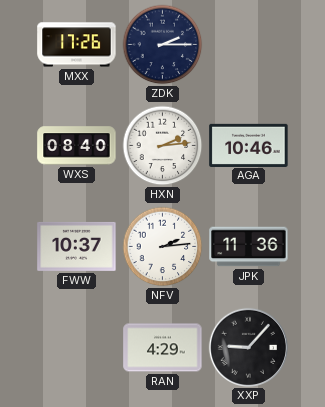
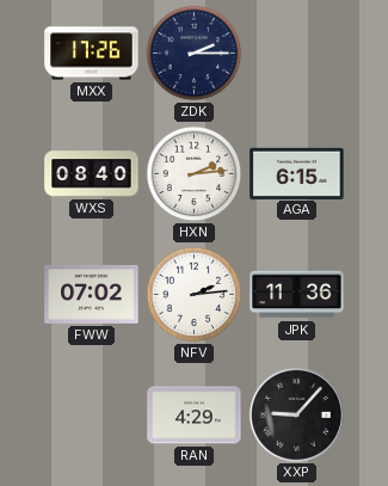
AGA: 10:46 -> 6:15 (297, 173)
FWW: 10:37 -> 07:02 (92, 294)
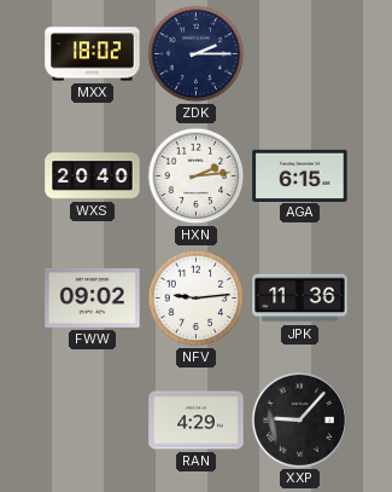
MXX: 17:26 -> 18:02 (93, 54)
WXS: 08:40 -> 20:40 (93, 176)
FWW: 07:02 -> 09:02 (93, 297)
NFV: 2:14 -> 9:14 (197, 299)
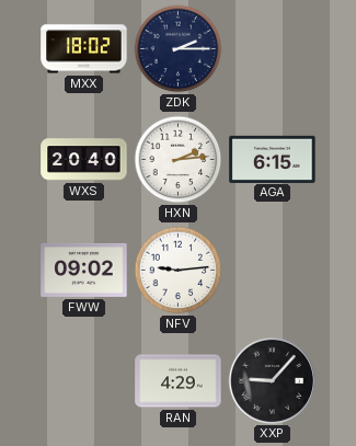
JPK: 11:36 -> none (300, 299)
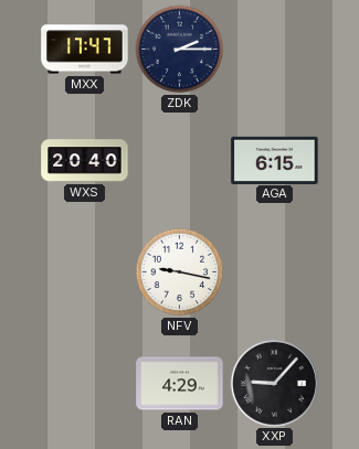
MXX: 18:02 -> 17:47 (85, 50)
HXN: 2:14 -> none (179, 160)
FWW: 09:02 -> none (84, 270)
NFV: 9:14 -> 9:17 (180, 272)
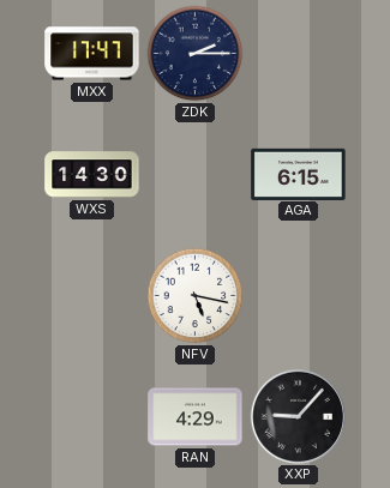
WXS: 20:40 -> 14:30 (92, 175)
NFV: 9:17 -> 5:17 (196, 296)
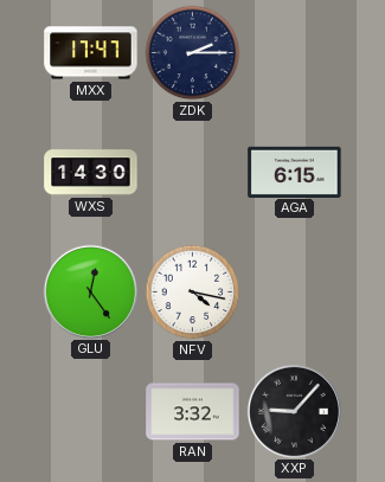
GLU: none -> 12:24 (90, 291)
NFV: 5:17 -> 4:17 (193, 293)
RAN: 4:29 -> 3:32 (193, 412)
